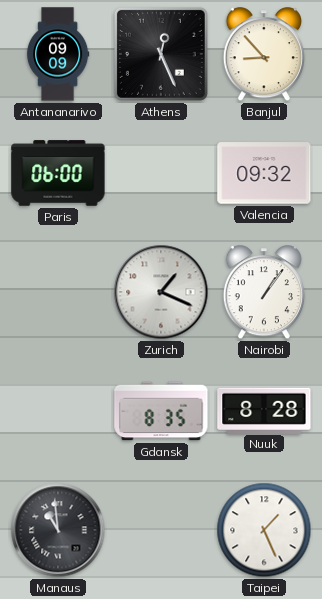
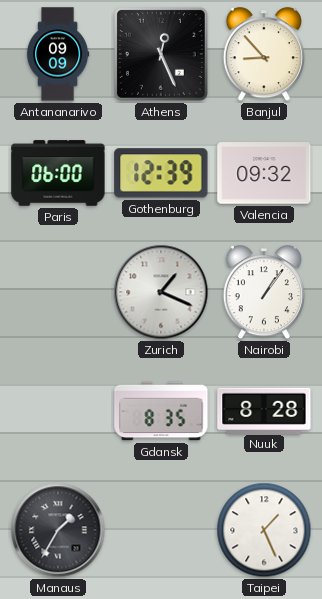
Gothenburg: none -> 12:39 (161, 173)
Manaus: 10:59 -> 1:35 (58, 530)
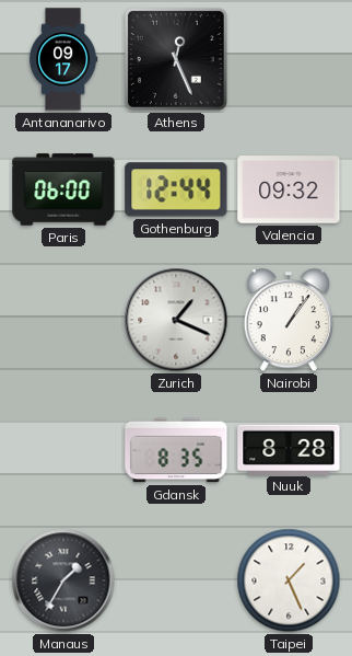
Antananarivo: 09:09 -> 09:17 (63, 59)
Banjul: 8:53 -> none (264, 55)
Gothenburg: 12:39 -> 12:44 (176, 189)
